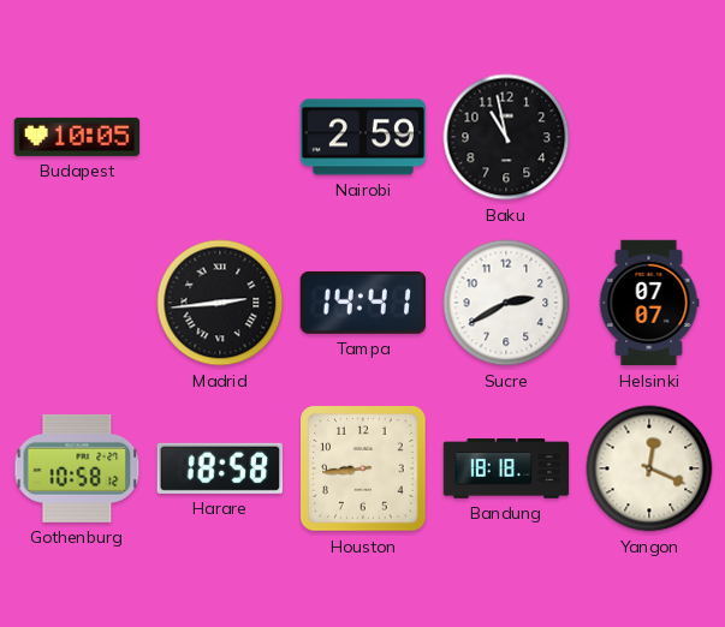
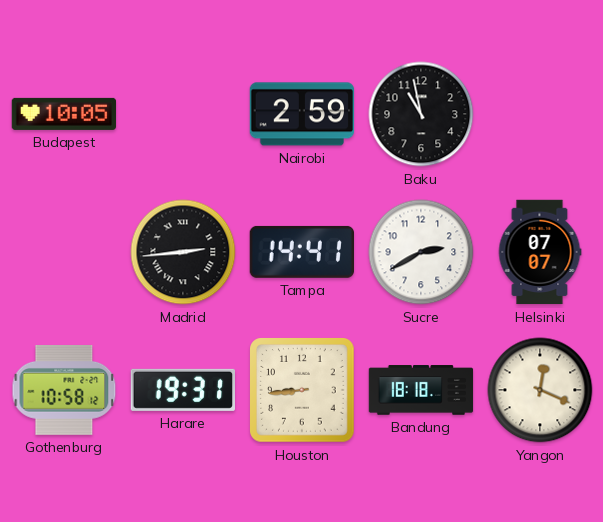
Harare: 18:58 -> 19:31 (182, 390)
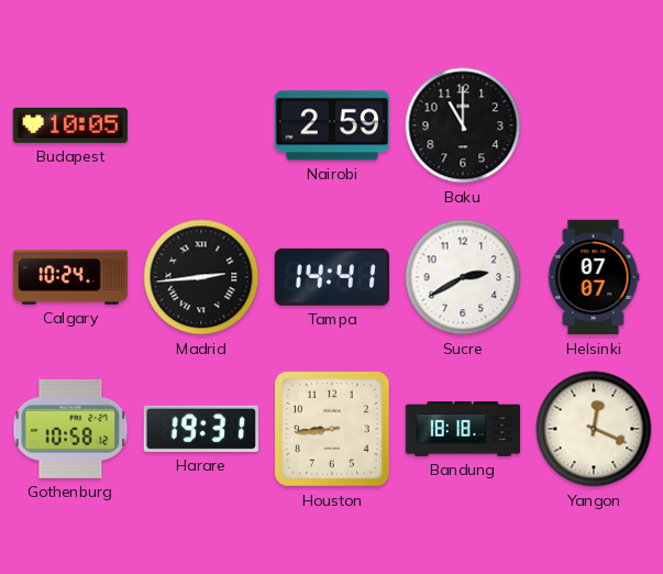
Baku: 10:58 -> 11:00 (463, 125)
Calgary: none -> 10:24 (70, 277)
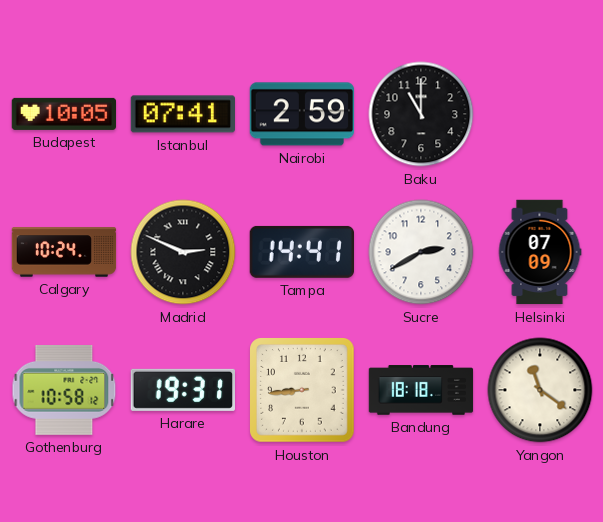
Istanbul: none -> 07:41 (183, 114)
Madrid: 2:44 -> 2:49 (183, 252)
Helsinki: 07:07 -> 07:09 (540, 252)
Yangon: 12:19 -> 11:21 (540, 390)
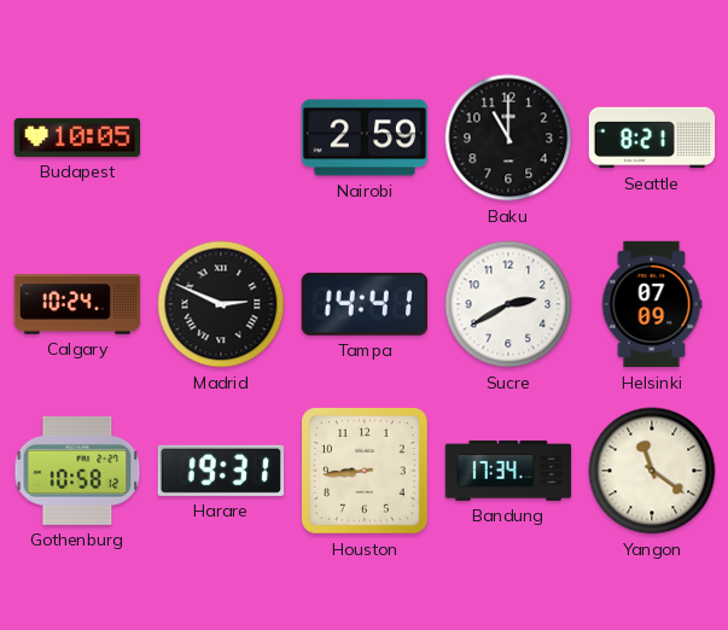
Istanbul: 07:41 -> none (183, 114)
Seattle: none -> 8:21 (652, 138)
Bandung: 18:18 -> 17:34 (508, 471)
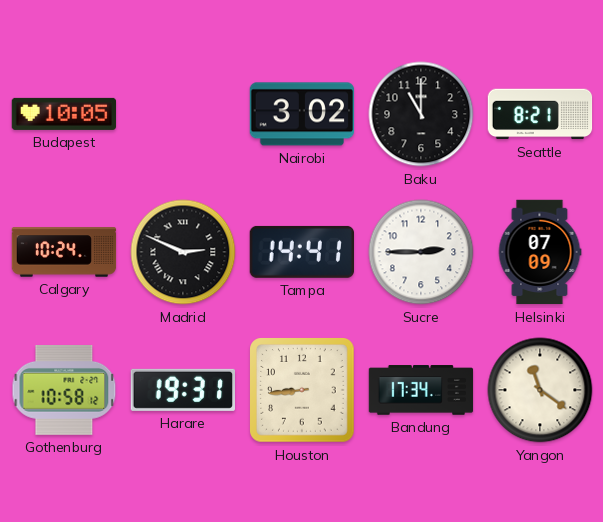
Nairobi: 2:59 -> 3:02 (302, 114)
Sucre: 2:40 -> 2:45 (421, 252)
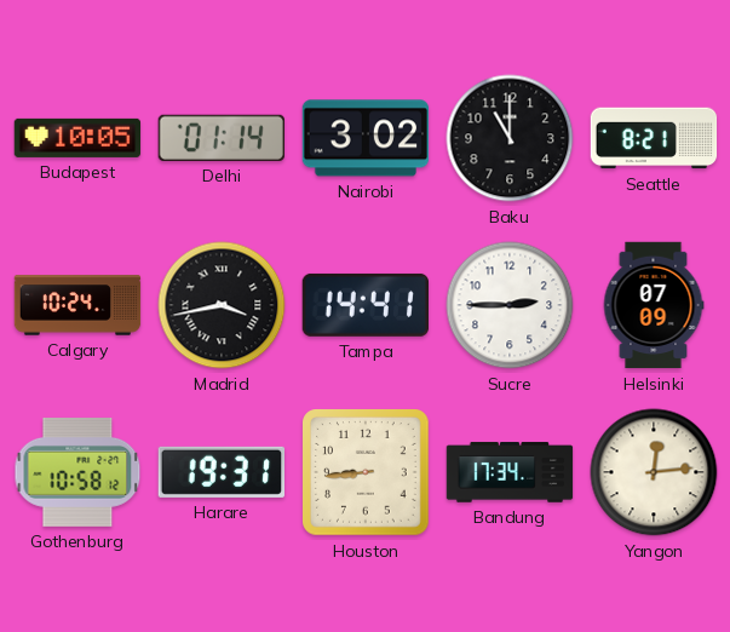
Delhi: none -> 01:14 (222, 138)
Madrid: 2:49 -> 3:43 (222, 305)
Yangon: 11:21 -> 12:14 (654, 472)
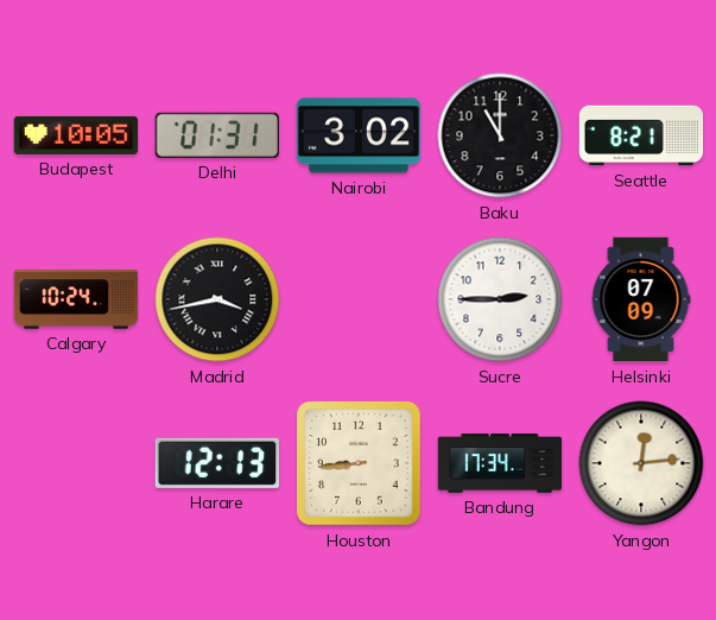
Delhi: 01:14 -> 01:31 (217, 135)
Tampa: 14:41 -> none (364, 305)
Gothenburg: 10:58 -> none (77, 472)
Harare: 19:31 -> 12:13 (216, 463)
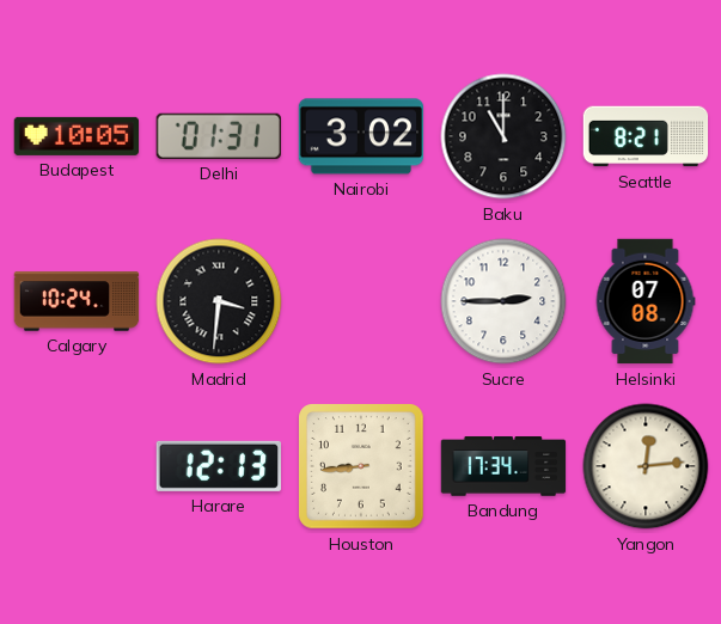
Madrid: 3:43 -> 3:31 (219, 301)
Helsinki: 07:09 -> 07:08 (646, 301)
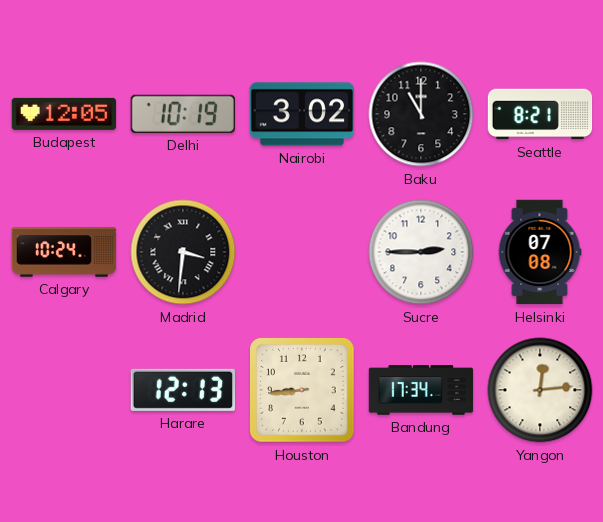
Budapest: 10:05 -> 12:05 (64, 114)
Delhi: 01:31 -> 10:19 (183, 114)
